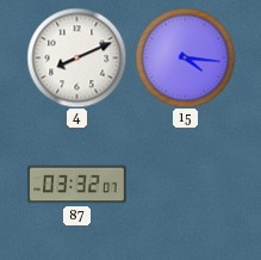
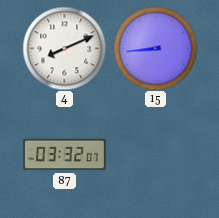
15: 4:16 -> 8:44 (155, 48)
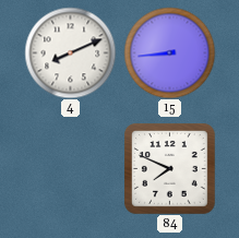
87: 03:32 -> none (65, 155)
84: none -> 7:49 (170, 169)
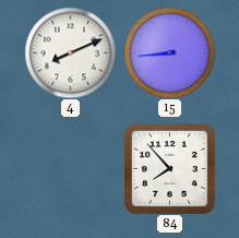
84: 7:49 -> 7:53 (170, 169)
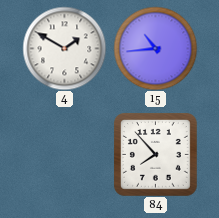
4: 8:11 -> 1:50 (64, 48)
15: 8:44 -> 10:44 (155, 48)
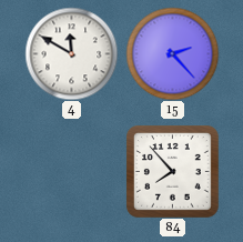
4: 1:50 -> 11:50 (71, 53)
15: 10:44 -> 2:23 (172, 53)
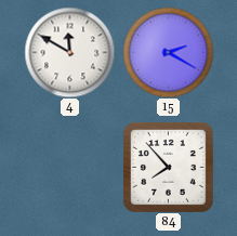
15: 2:23 -> 2:20 (168, 52)
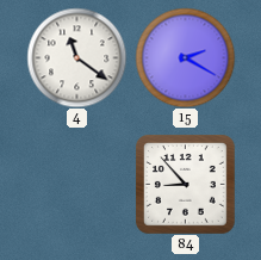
4: 11:50 -> 11:21 (76, 57)
84: 7:53 -> 8:53 (186, 185)
